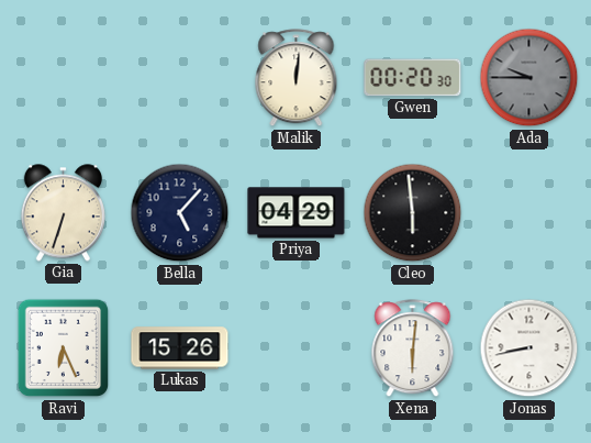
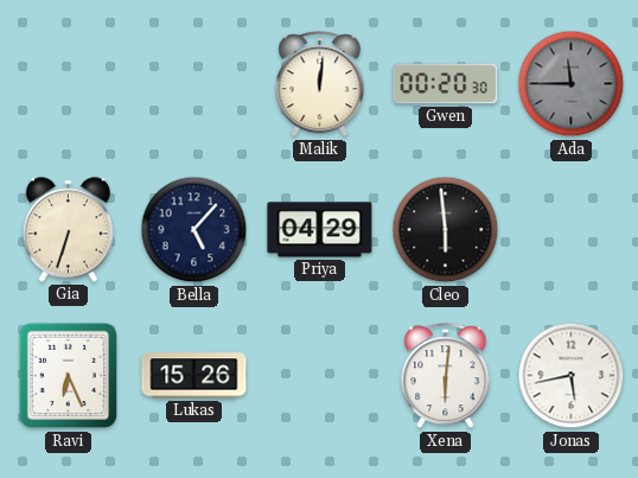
Ada: 9:45 -> 11:45 (572, 84)
Jonas: 8:43 -> 5:43 (572, 376)
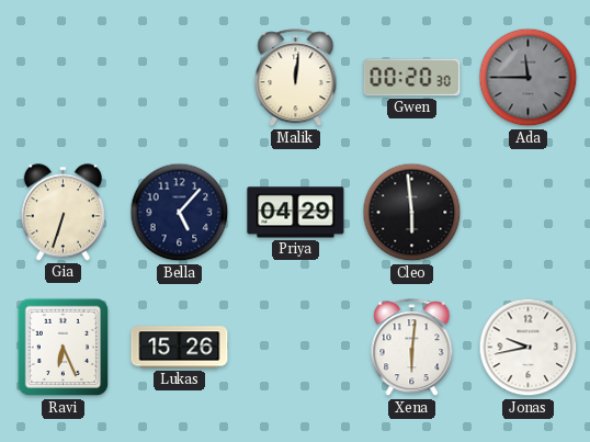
Jonas: 5:43 -> 9:43 (529, 348)
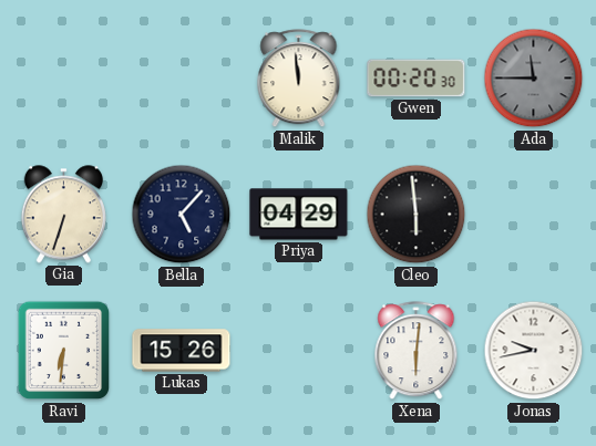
Malik: 12:01 -> 11:59 (299, 79)
Ravi: 6:26 -> 6:31 (64, 351)
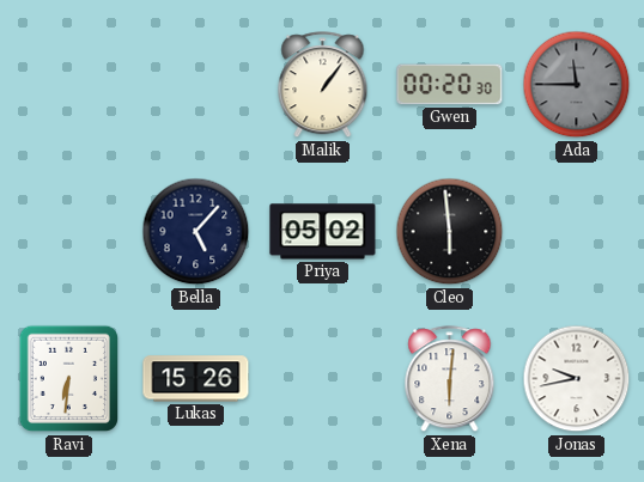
Malik: 11:59 -> 1:06 (323, 85)
Gia: 6:33 -> none (63, 215)
Priya: 04:29 -> 05:02 (323, 232)
